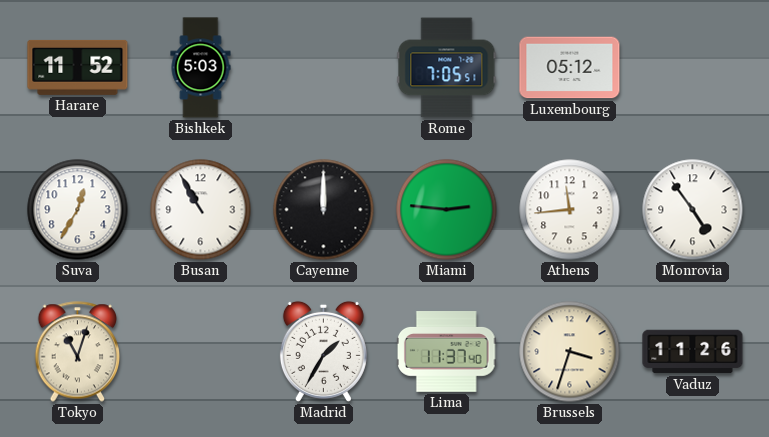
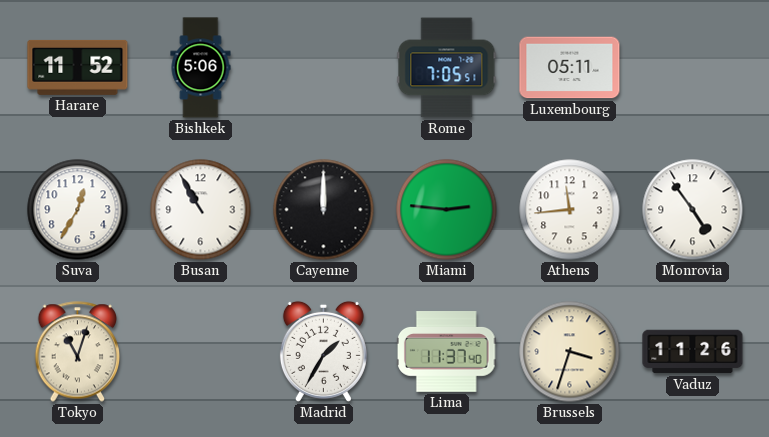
Bishkek: 5:03 -> 5:06 (201, 68)
Luxembourg: 05:12 -> 05:11 (570, 68)
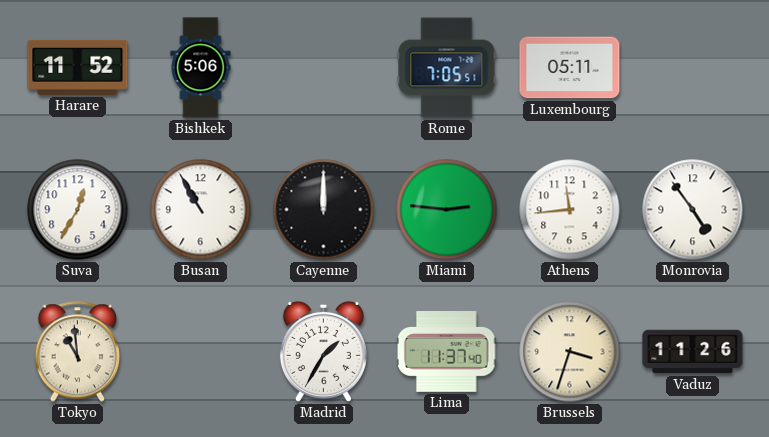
Tokyo: 11:03 -> 10:59 (78, 352)
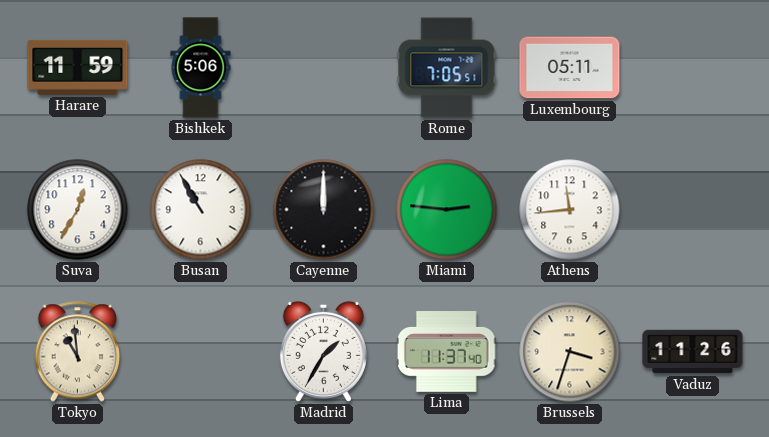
Harare: 11:52 -> 11:59 (78, 67)
Monrovia: 4:54 -> none (693, 210)
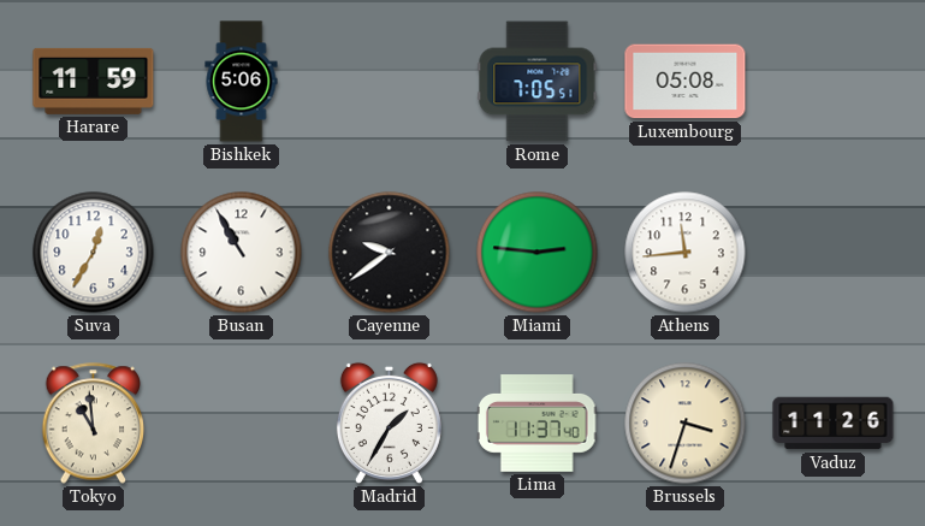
Luxembourg: 05:11 -> 05:08 (686, 82)
Cayenne: 12:00 -> 9:39 (390, 253)
